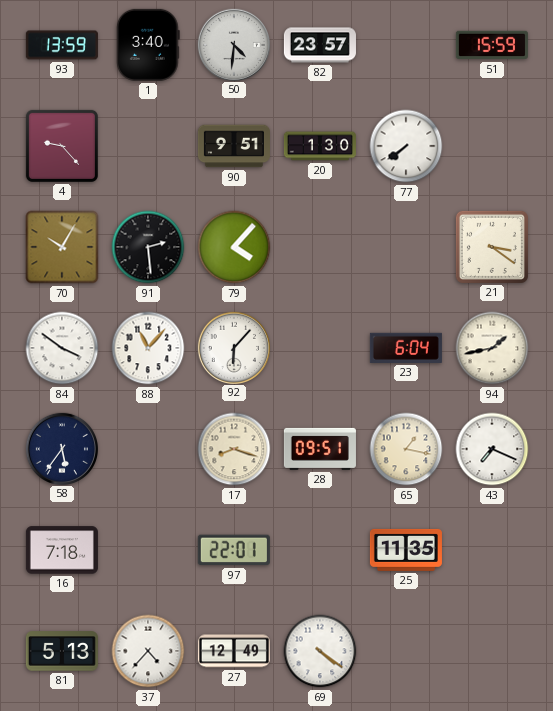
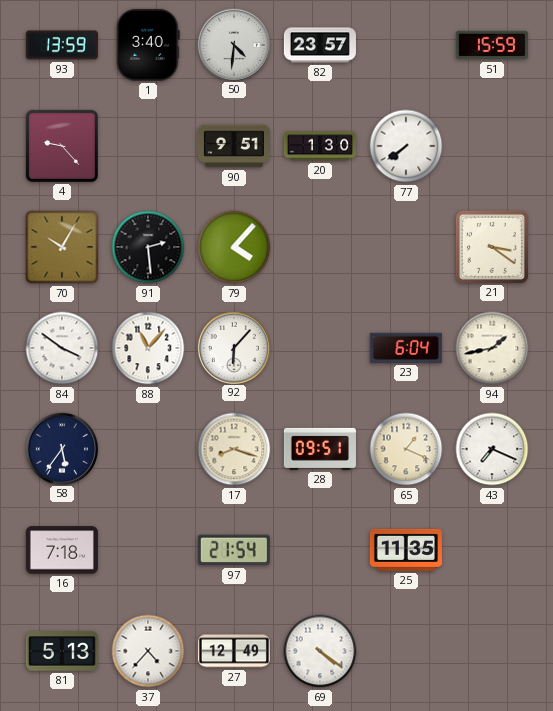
65: 1:17 -> 1:19 (406, 449)
97: 22:01 -> 21:54 (234, 550)
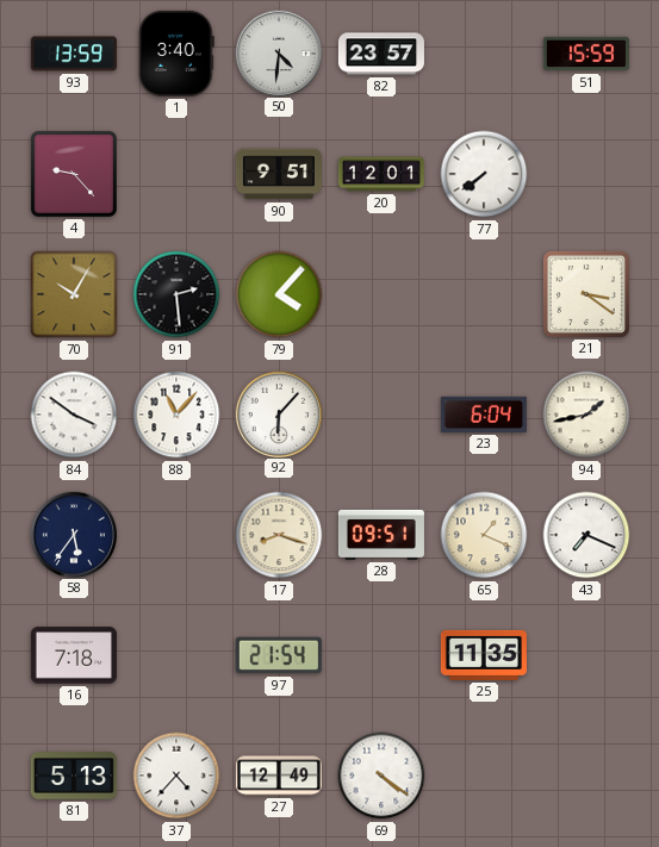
20: 1:30 -> 12:01 (381, 174)
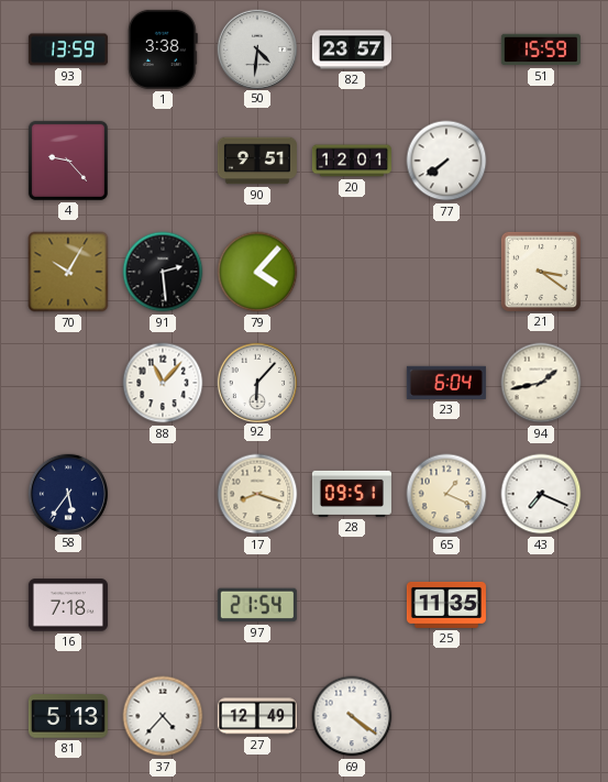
1: 3:40 -> 3:38 (163, 49)
84: 3:51 -> none (74, 415)
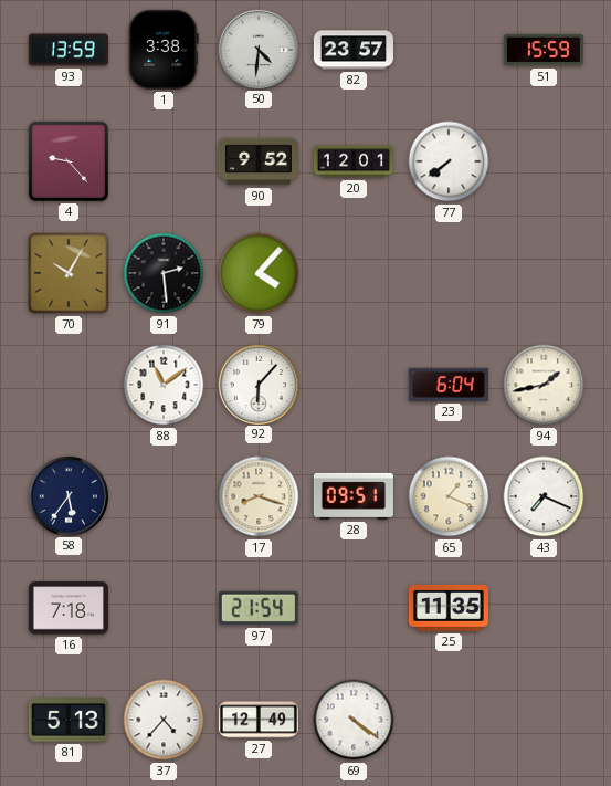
90: 9:51 -> 9:52 (259, 161)
21: 3:21 -> none (541, 272)
88: 11:07 -> 11:09 (164, 385)
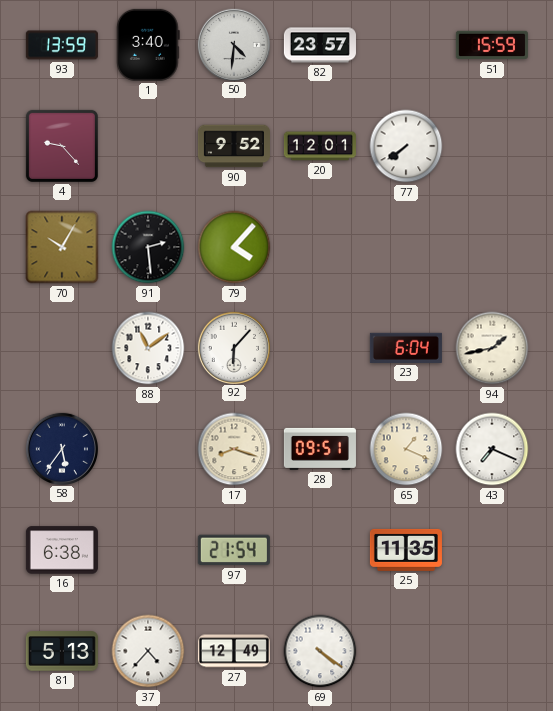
1: 3:38 -> 3:40 (148, 45)
16: 7:18 -> 6:38 (62, 550)
